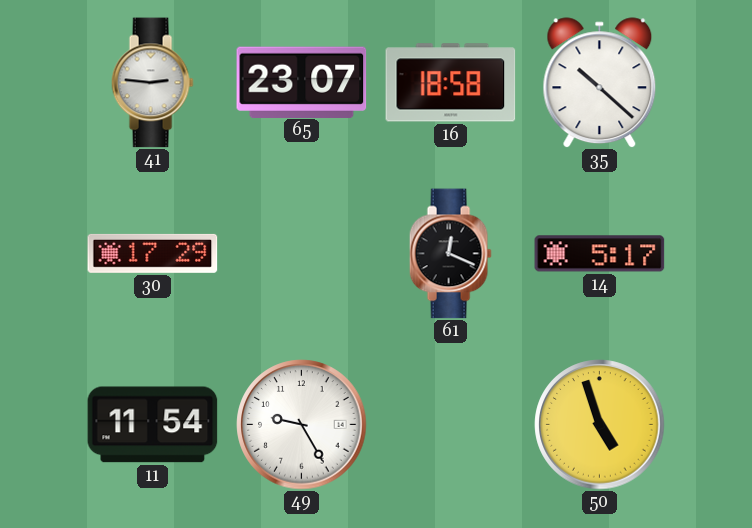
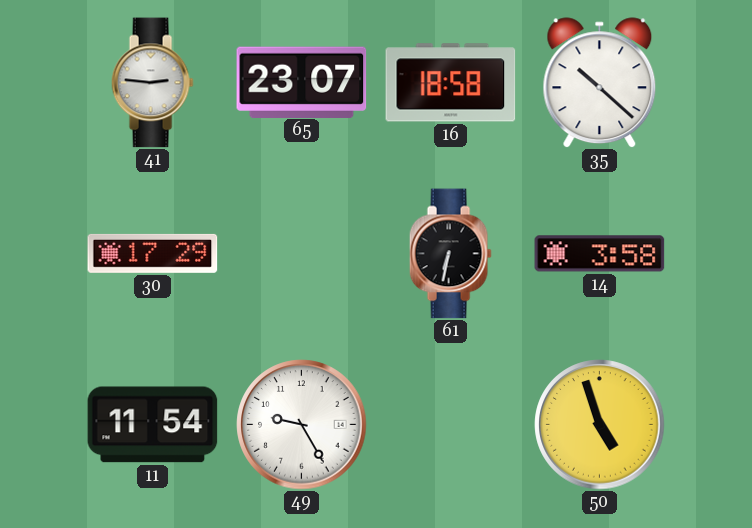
61: 12:19 -> 6:32 (450, 254)
14: 5:17 -> 3:58 (600, 254)
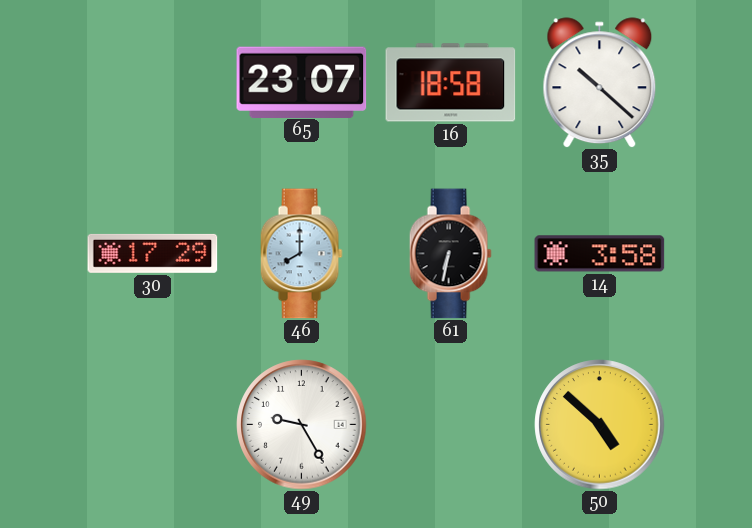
41: 2:46 -> none (152, 83)
46: none -> 8:00 (301, 254)
11: 11:54 -> none (153, 425)
50: 4:57 -> 4:52 (600, 425)
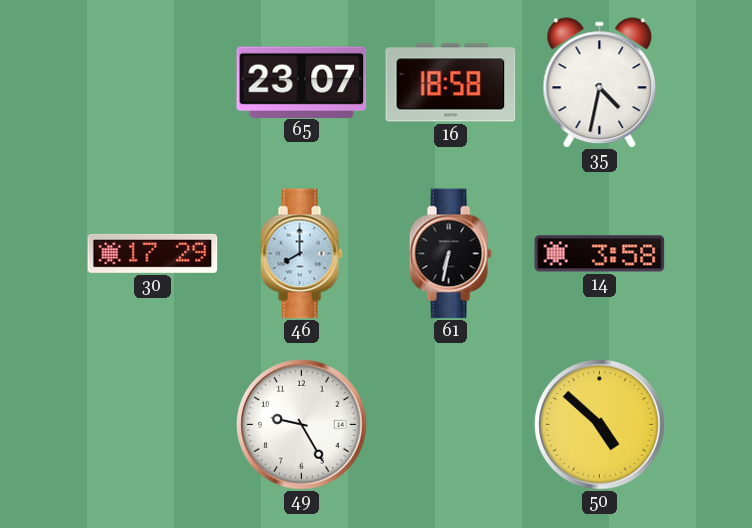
35: 10:22 -> 4:32 (600, 83)
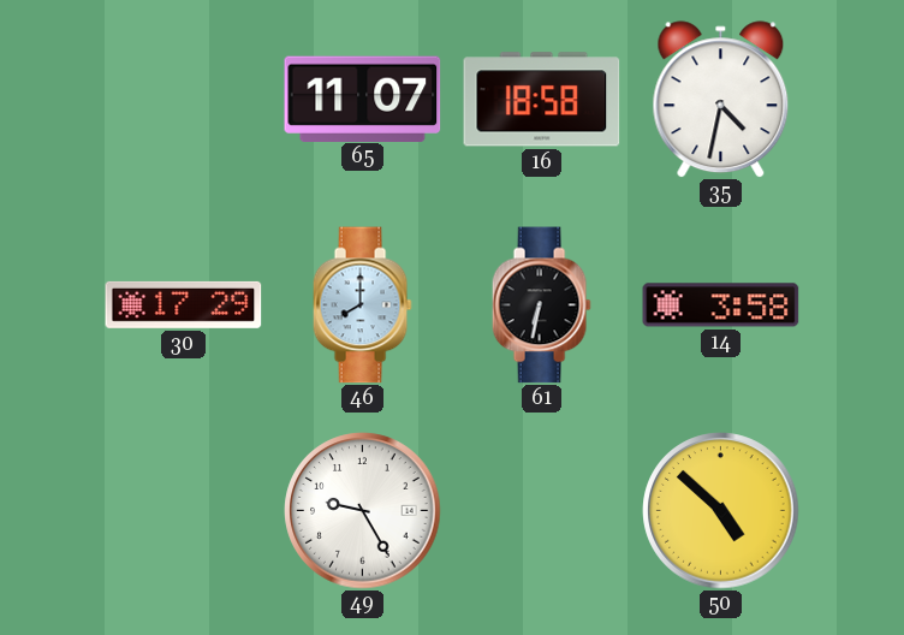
65: 23:07 -> 11:07 (363, 99)
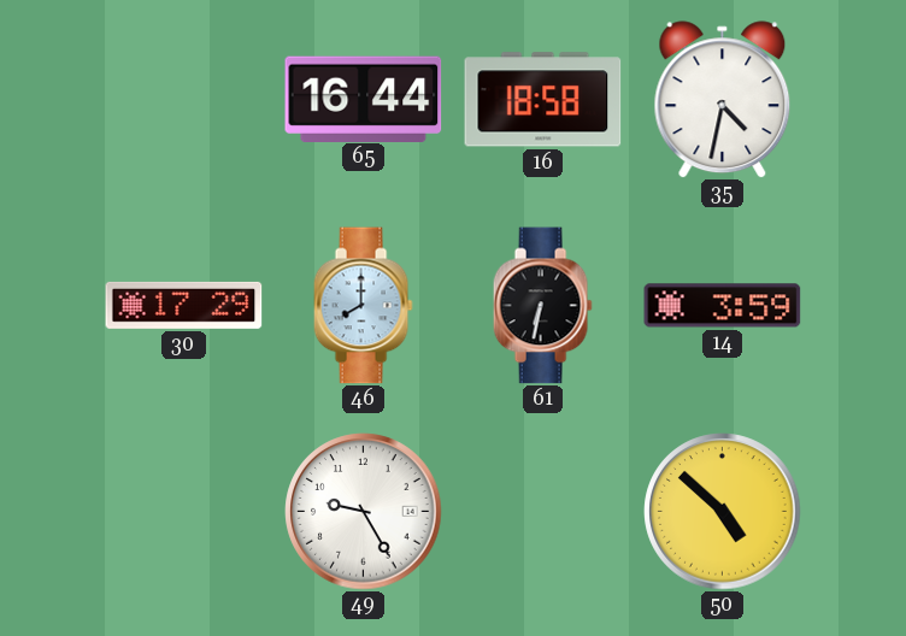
65: 11:07 -> 16:44 (364, 99)
14: 3:58 -> 3:59 (723, 306)
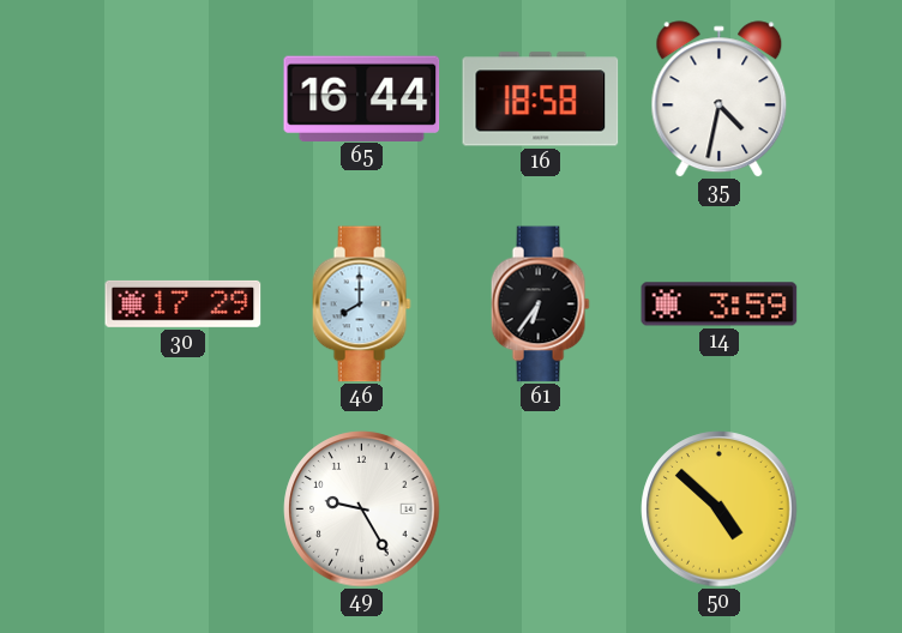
61: 6:32 -> 6:36 (540, 305)
